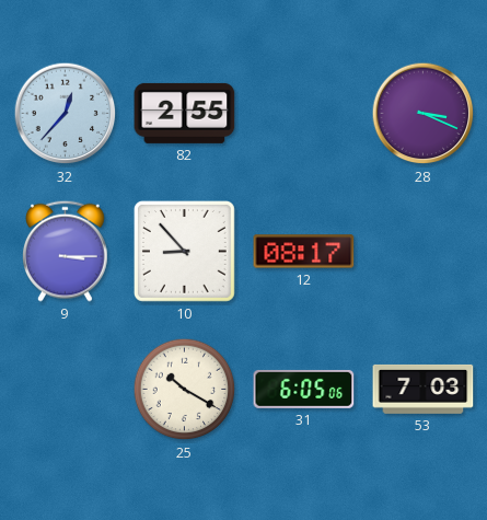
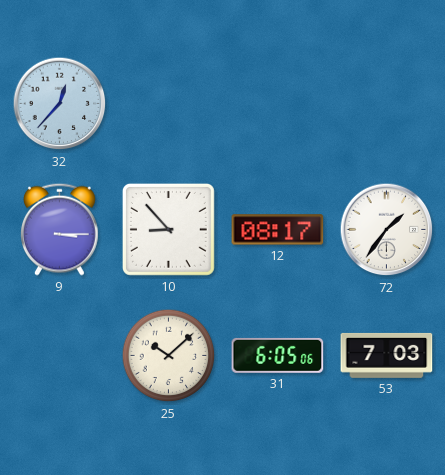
82: 2:55 -> none (185, 113)
28: 3:19 -> none (424, 114)
72: none -> 1:36 (387, 230)
25: 10:20 -> 10:08 (169, 356)
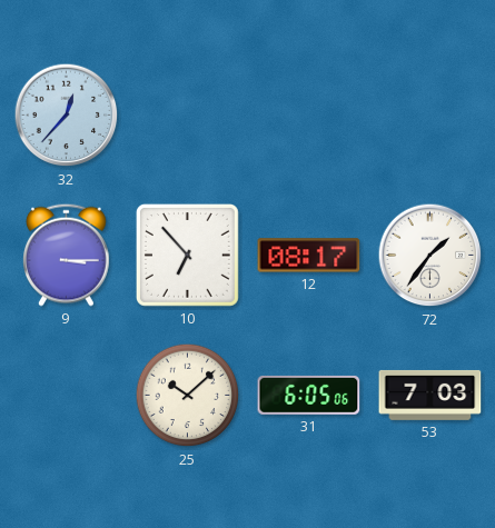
10: 8:53 -> 6:53 (187, 255)
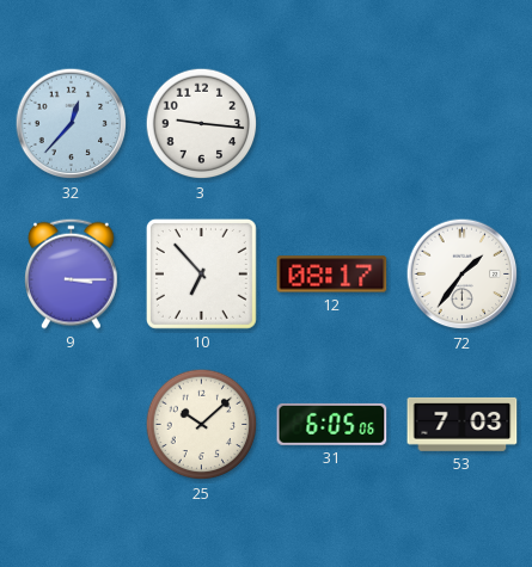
3: none -> 9:16 (202, 124)
